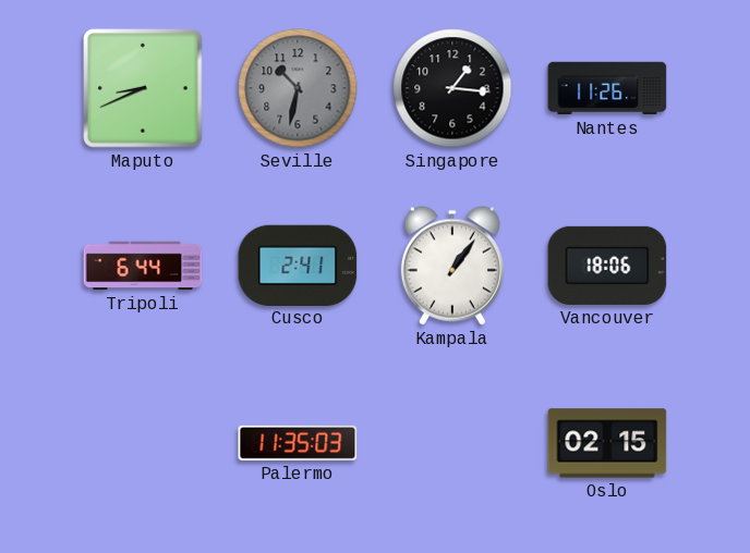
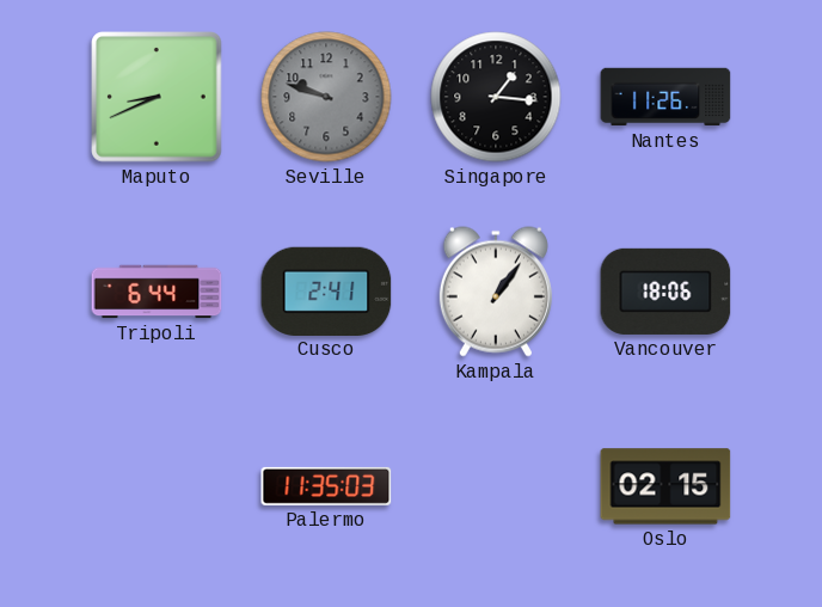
Seville: 10:32 -> 9:48 (326, 97)
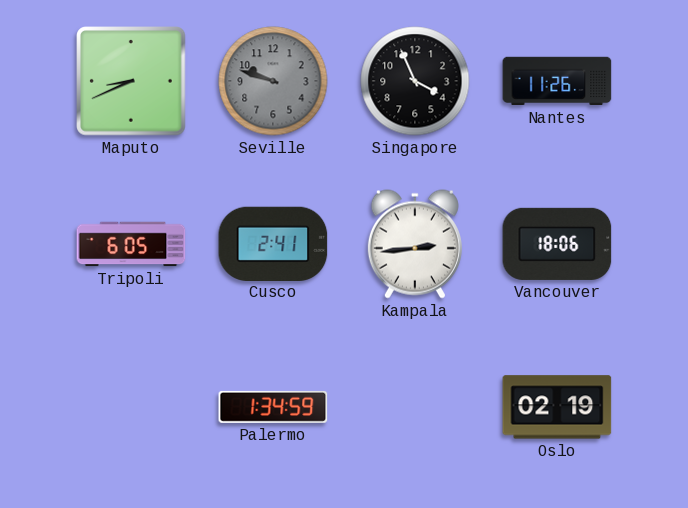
Singapore: 1:16 -> 3:56 (415, 81)
Tripoli: 6:44 -> 6:05 (131, 244)
Kampala: 1:06 -> 2:44 (415, 244)
Palermo: 11:35 -> 1:34 (273, 407)
Oslo: 02:15 -> 02:19 (557, 407)
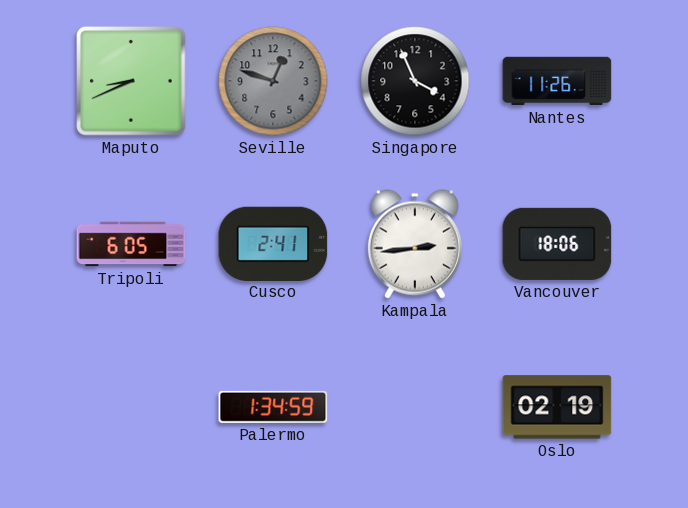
Seville: 9:48 -> 12:48 (273, 81)
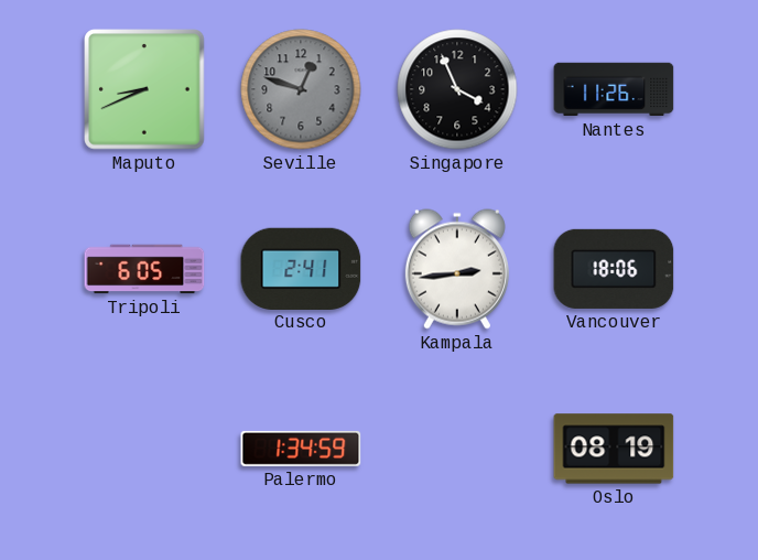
Oslo: 02:19 -> 08:19 (614, 449)
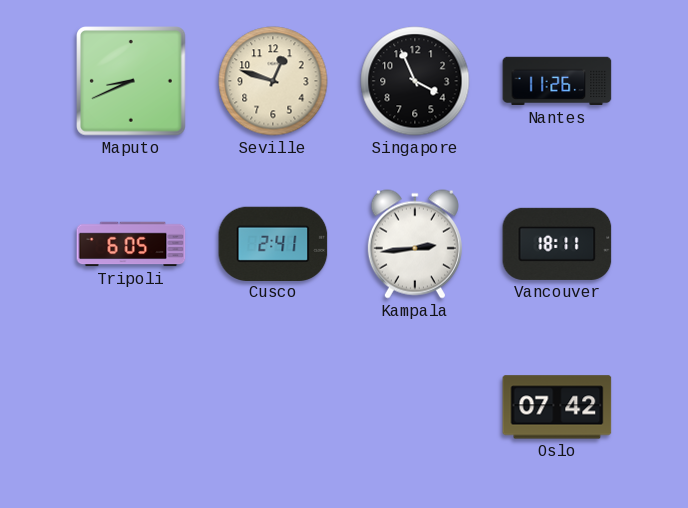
Seville dial: grey -> cream (273, 81)
Vancouver: 18:06 -> 18:11 (557, 244)
Palermo: 1:34 -> none (301, 449)
Oslo: 08:19 -> 07:42 (557, 407)
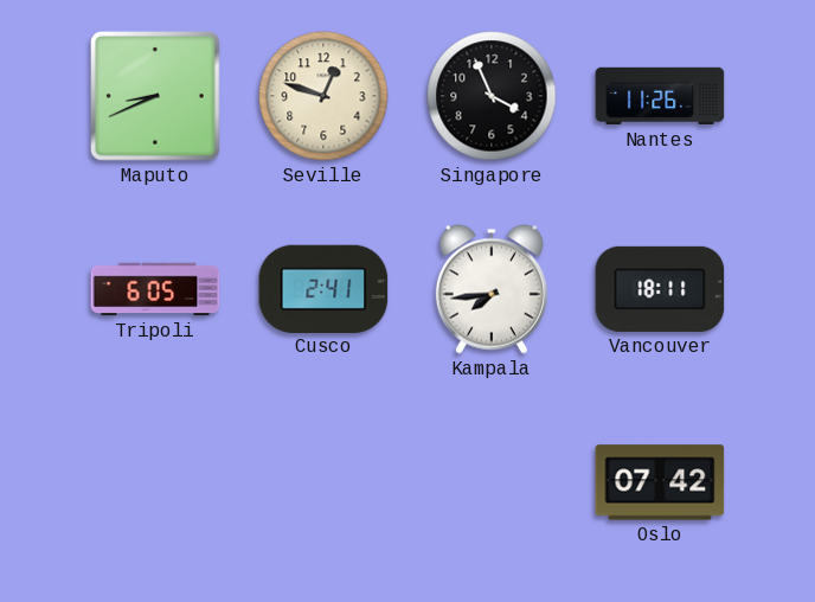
Kampala: 2:44 -> 7:44 (492, 289)
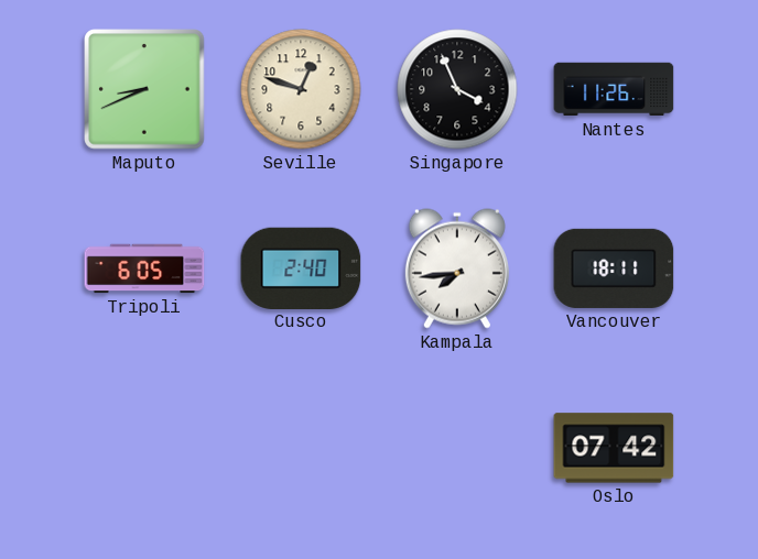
Cusco: 2:41 -> 2:40 (301, 267)
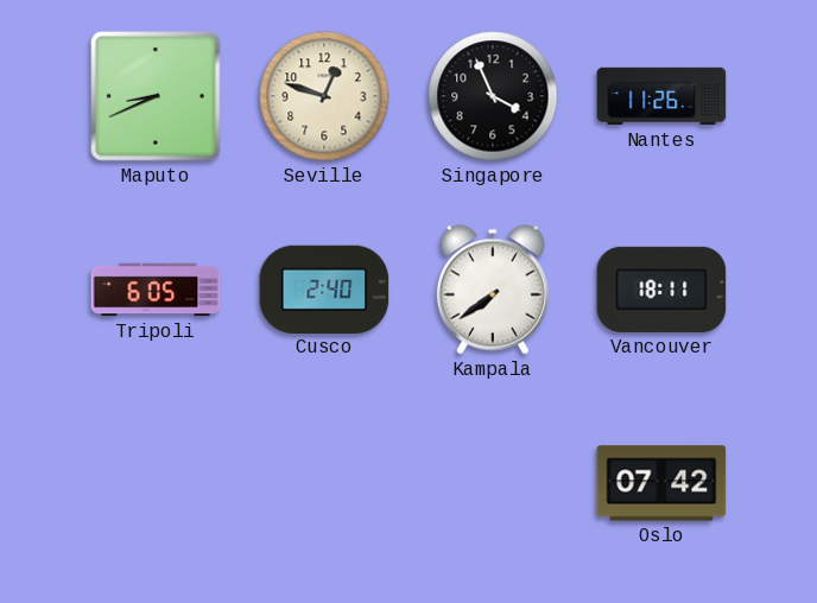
Kampala: 7:44 -> 7:39 (493, 290)
